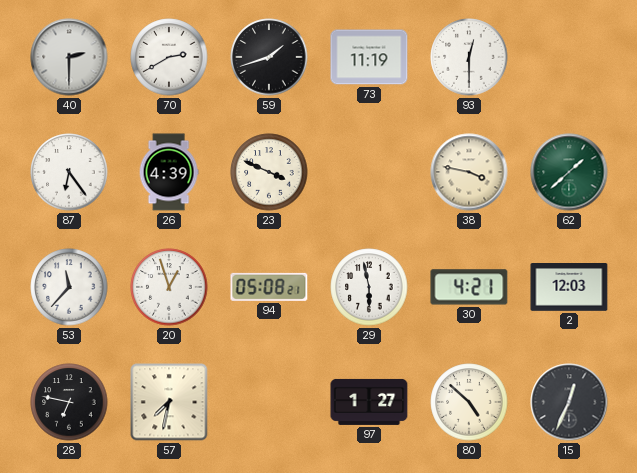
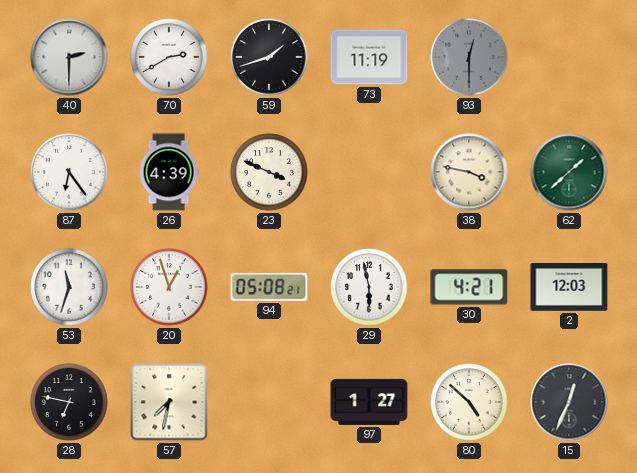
93 dial: white -> grey (469, 57)
53: 11:37 -> 11:33 (69, 287)
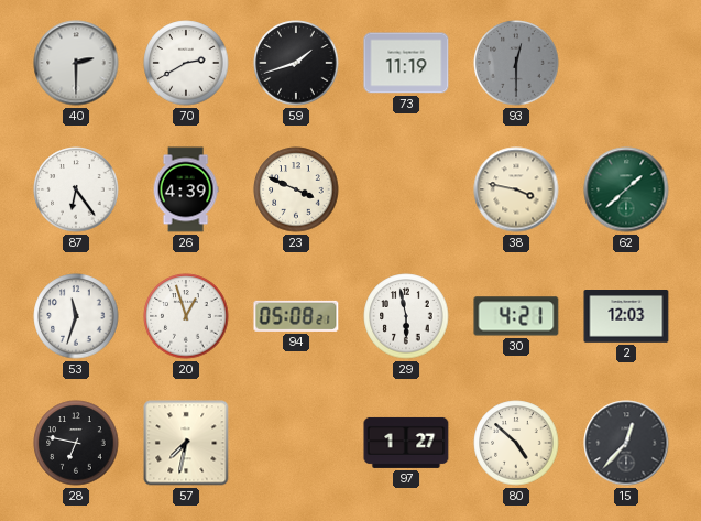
15: 12:34 -> 12:37 (626, 443)
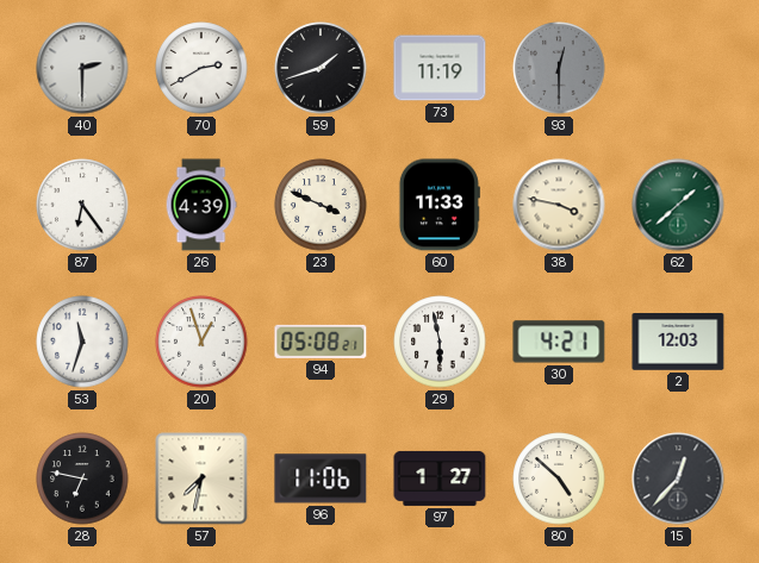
60: none -> 11:33 (440, 205)
96: none -> 11:06 (321, 478)
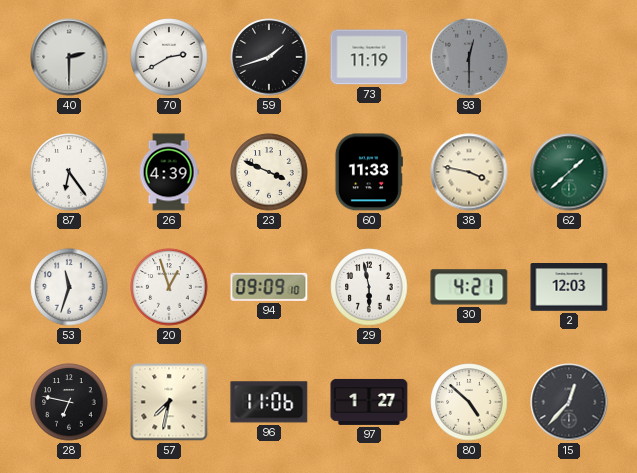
94: 05:08 -> 09:09 (269, 287)
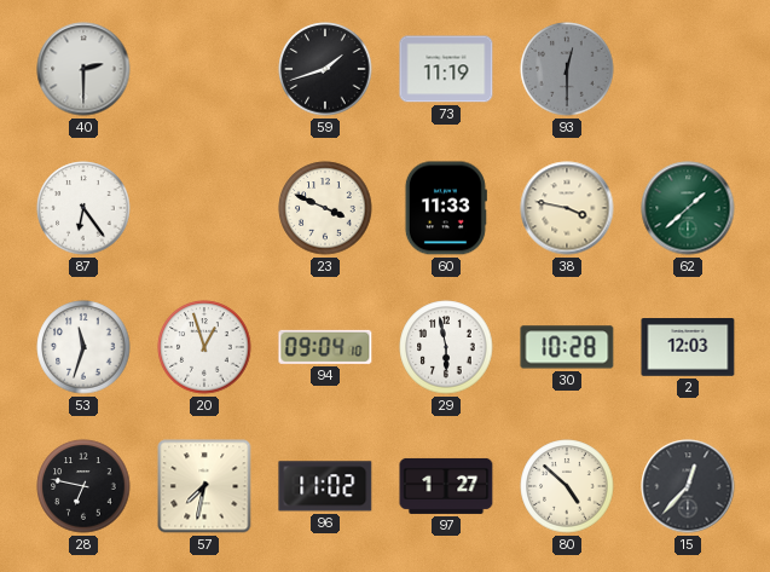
70: 2:40 -> none (169, 57)
26: 4:39 -> none (169, 172)
94: 09:09 -> 09:04 (325, 347)
30: 4:21 -> 10:28 (567, 347)
96: 11:06 -> 11:02 (325, 486)
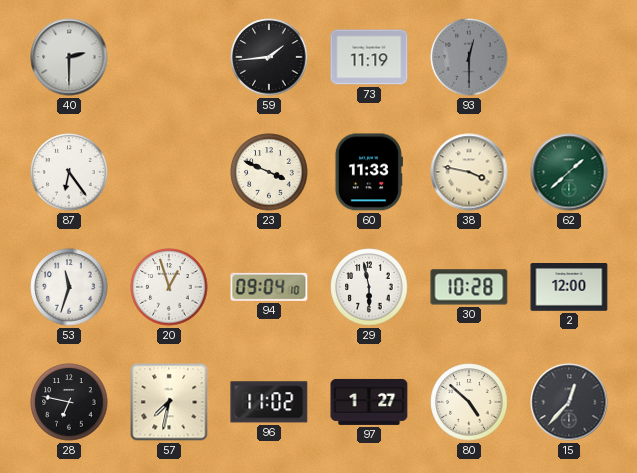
59: 1:42 -> 1:44 (269, 57)
2: 12:03 -> 12:00 (569, 288)
